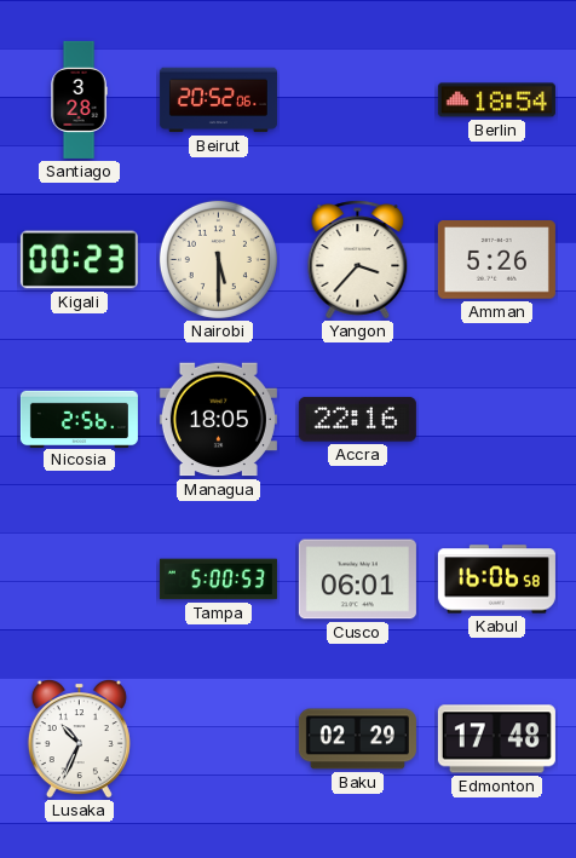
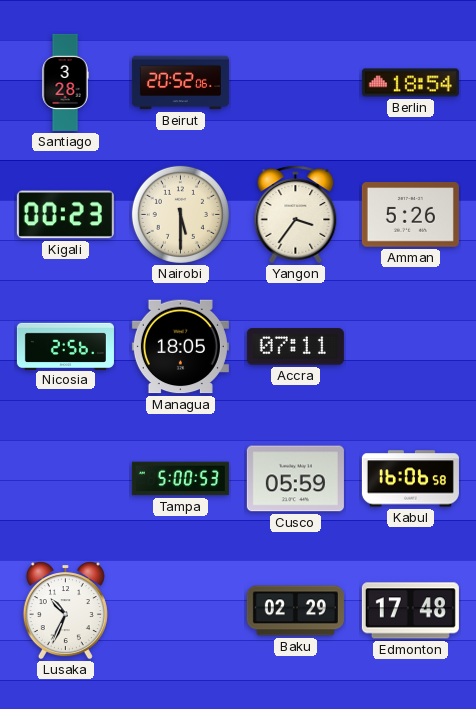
Yangon: 3:37 -> 3:36 (296, 215)
Accra: 22:16 -> 07:11 (295, 347)
Cusco: 06:01 -> 05:59 (295, 479)
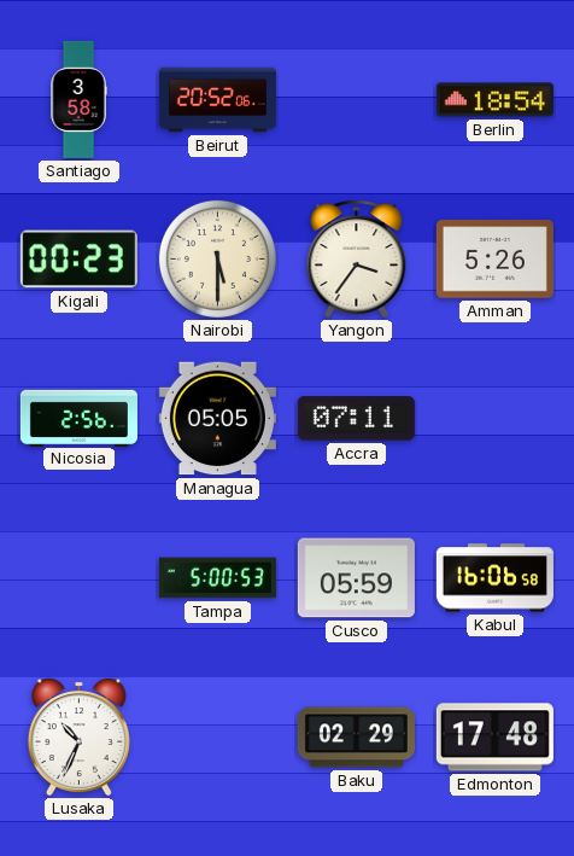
Santiago: 3:28 -> 3:58 (78, 99)
Managua: 18:05 -> 05:05 (217, 419)
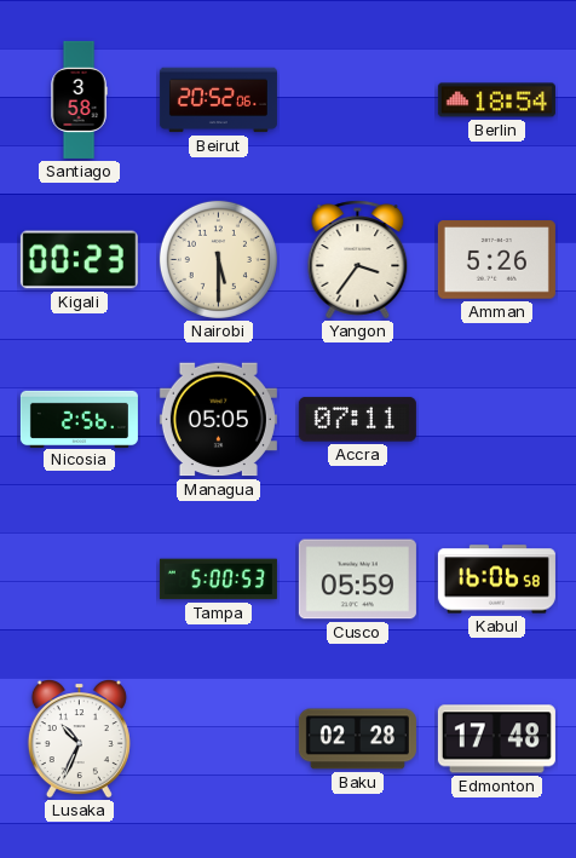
Baku: 02:29 -> 02:28 (357, 739)
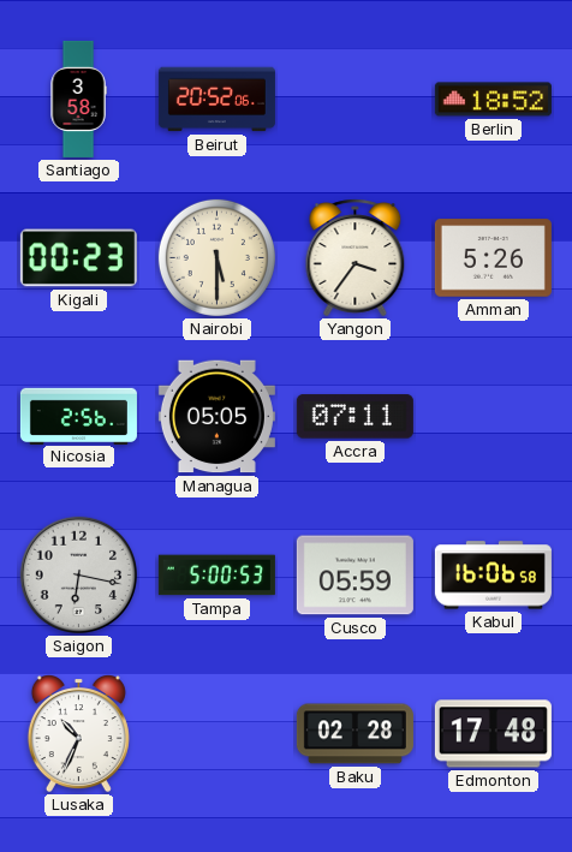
Berlin: 18:54 -> 18:52 (493, 100)
Saigon: none -> 6:17 (79, 576)
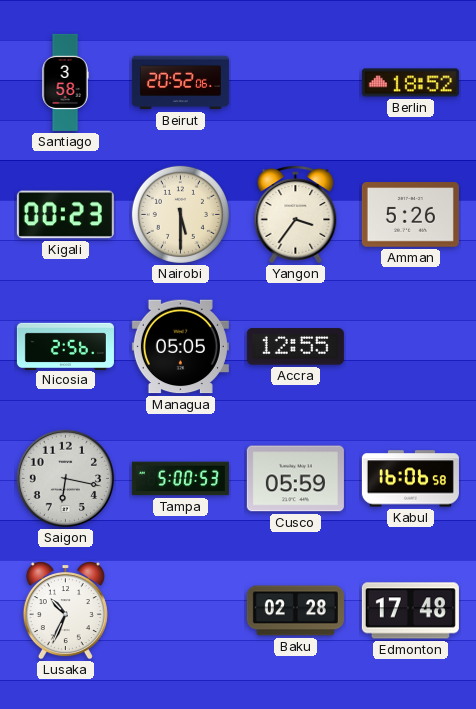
Accra: 07:11 -> 12:55 (295, 347)
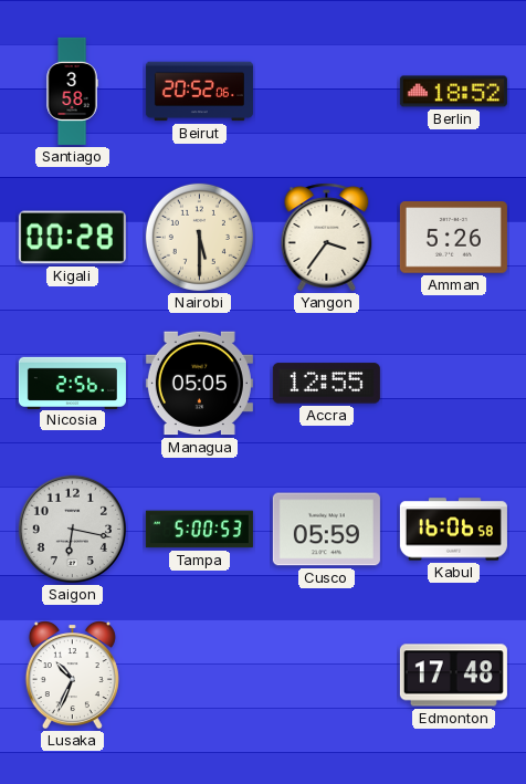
Kigali: 00:23 -> 00:28 (72, 238)
Baku: 02:28 -> none (295, 611)
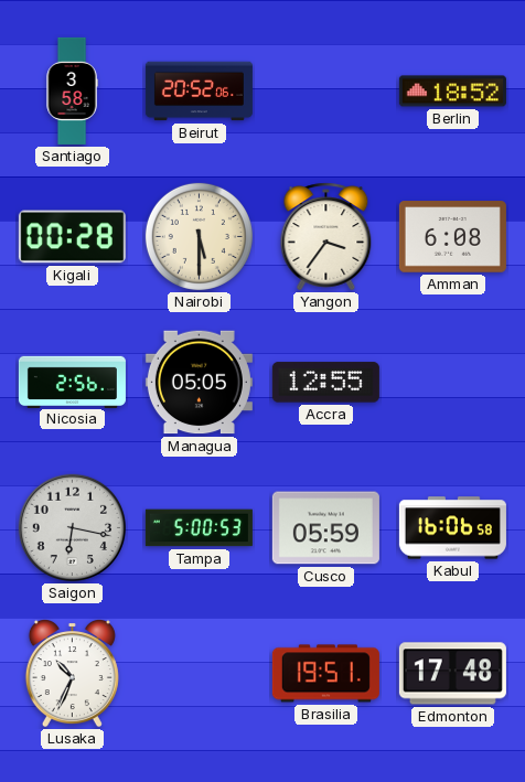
Amman: 5:26 -> 6:08 (452, 237)
Brasilia: none -> 19:51 (325, 674)
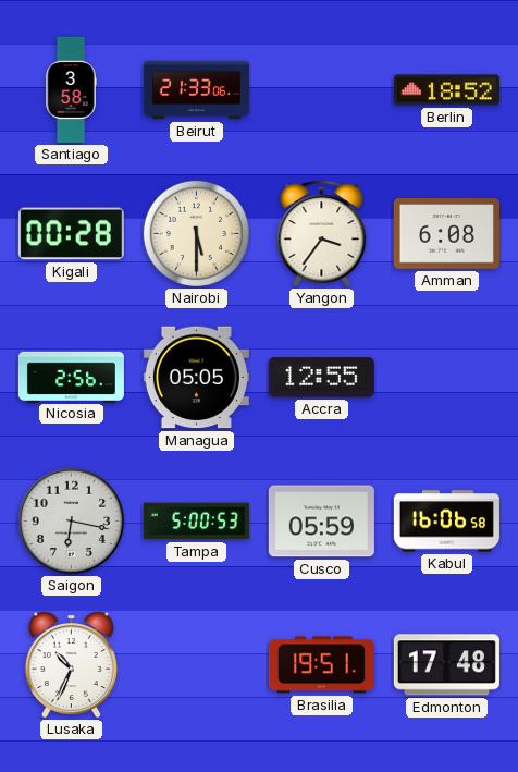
Beirut: 20:52 -> 21:33 (196, 90)
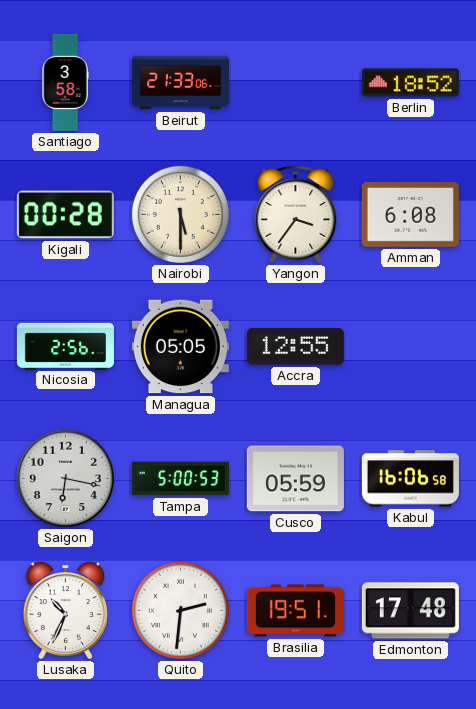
Quito: none -> 2:31 (180, 610)
